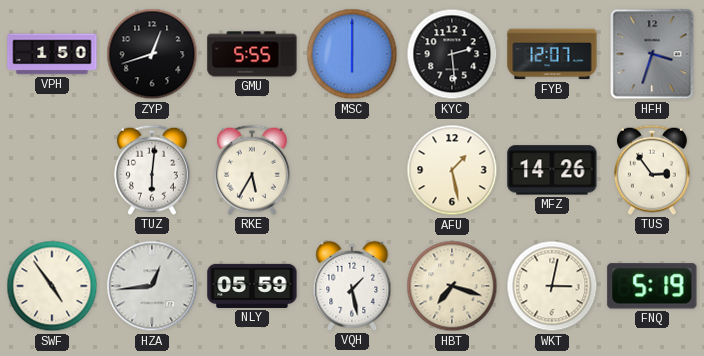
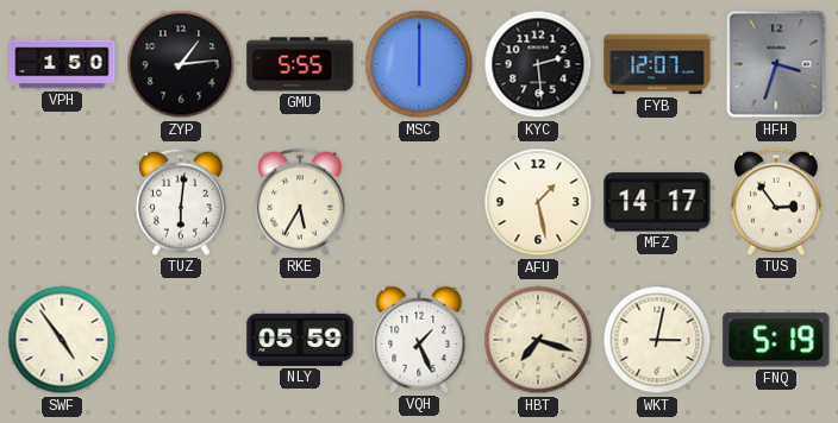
ZYP: 12:42 -> 1:14 (181, 64)
MFZ: 14:26 -> 14:17 (657, 202)
HZA: 12:44 -> none (152, 286)
VQH: 1:28 -> 1:26 (419, 340)
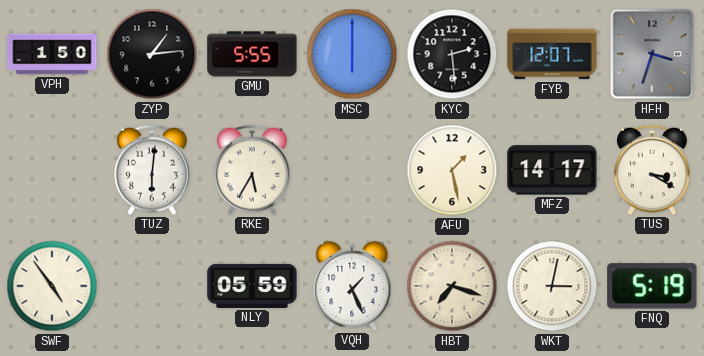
TUS: 2:54 -> 3:20 (652, 170)
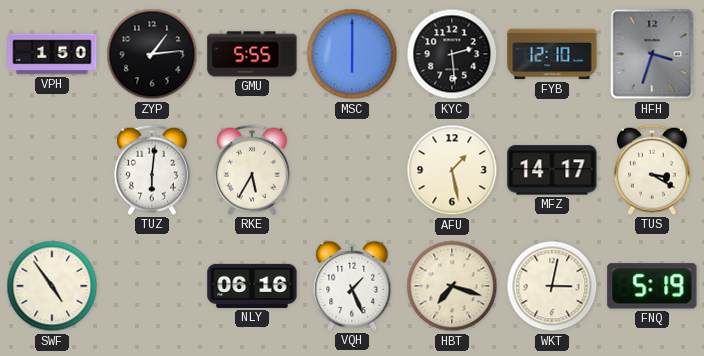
FYB: 12:07 -> 12:10 (552, 54)
NLY: 05:59 -> 06:16 (252, 286)
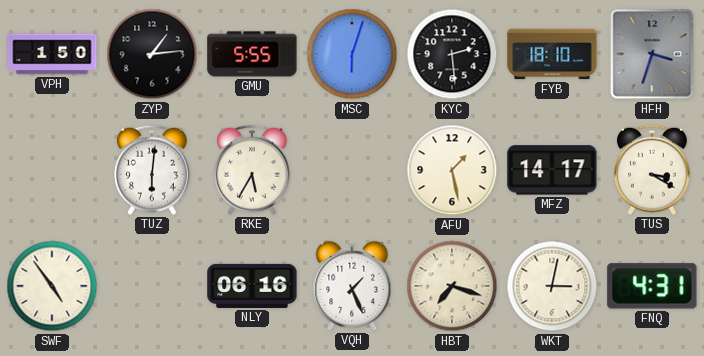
MSC: 6:00 -> 6:03 (352, 54)
FYB: 12:10 -> 18:10 (552, 54)
FNQ: 5:19 -> 4:31 (652, 286)
